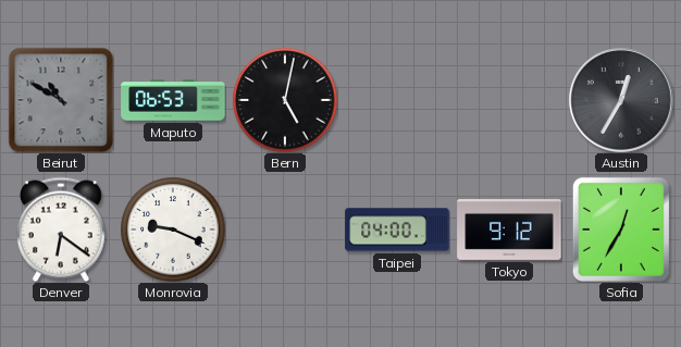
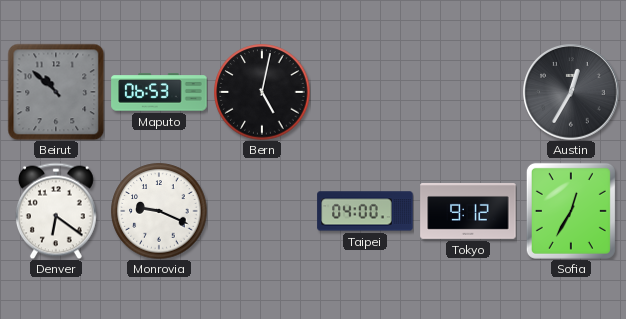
Beirut: 10:50 -> 10:52 (56, 92)
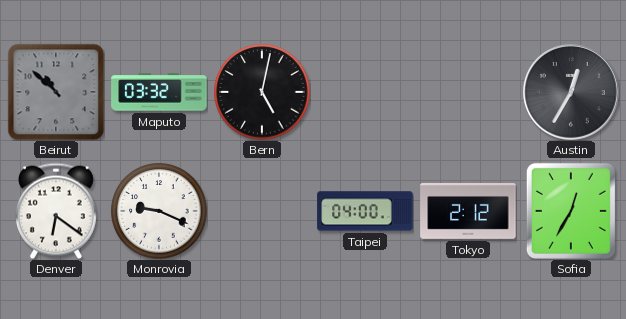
Maputo: 06:53 -> 03:32 (159, 92)
Tokyo: 9:12 -> 2:12 (468, 212)
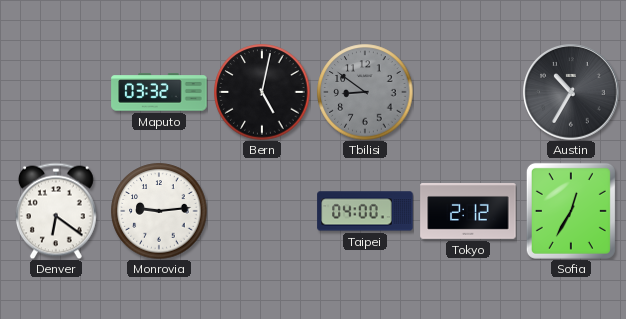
Beirut: 10:52 -> none (56, 92)
Tbilisi: none -> 8:51 (365, 92)
Austin: 12:35 -> 10:35 (571, 92)
Monrovia: 9:19 -> 9:14 (159, 211)
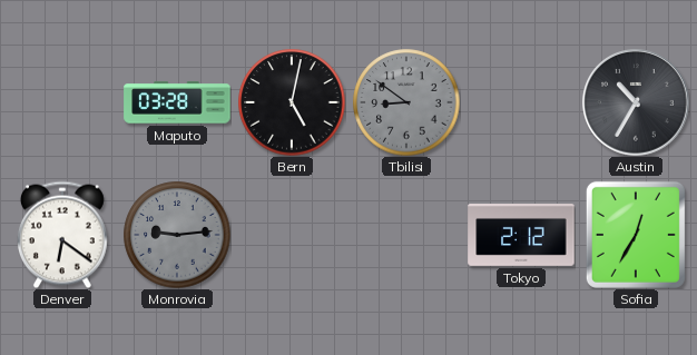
Maputo: 03:32 -> 03:28 (177, 102)
Monrovia dial: white -> grey (177, 235)
Taipei: 04:00 -> none (365, 211)
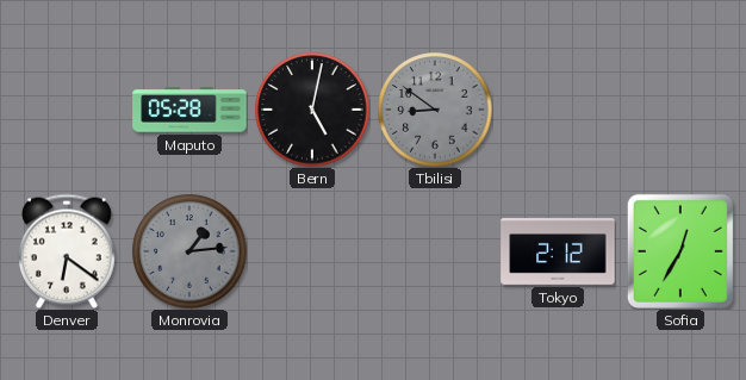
Maputo: 03:28 -> 05:28 (189, 110)
Austin: 10:35 -> none (636, 102)
Monrovia: 9:14 -> 1:14 (189, 251)
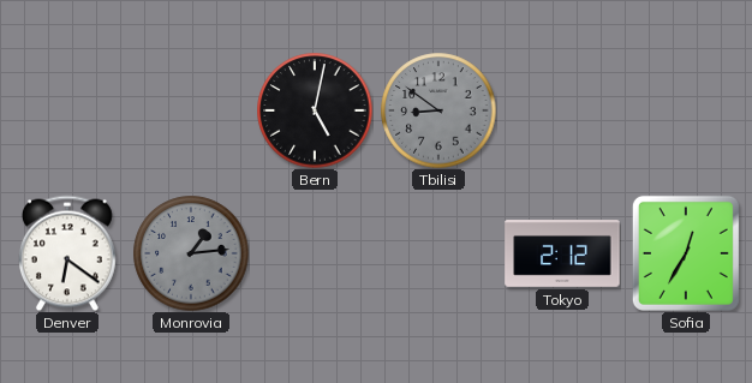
Maputo: 05:28 -> none (189, 110)
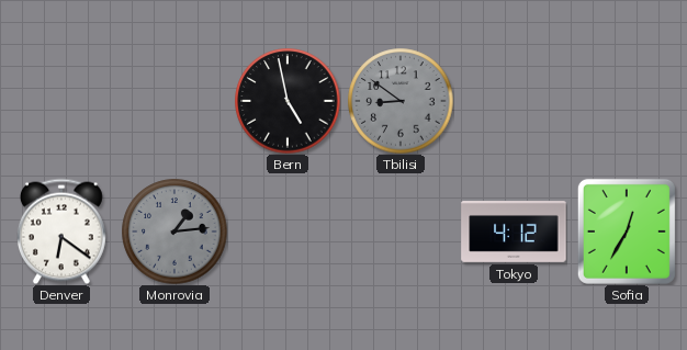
Bern: 5:02 -> 4:58 (288, 101)
Tokyo: 2:12 -> 4:12 (514, 233)
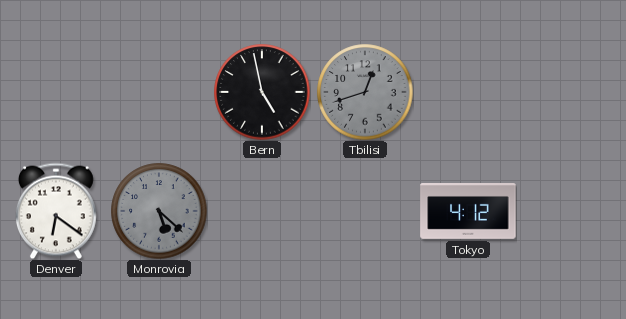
Tbilisi: 8:51 -> 12:42 (365, 92)
Monrovia: 1:14 -> 5:22 (159, 211)
Sofia: 12:35 -> none (627, 232)
